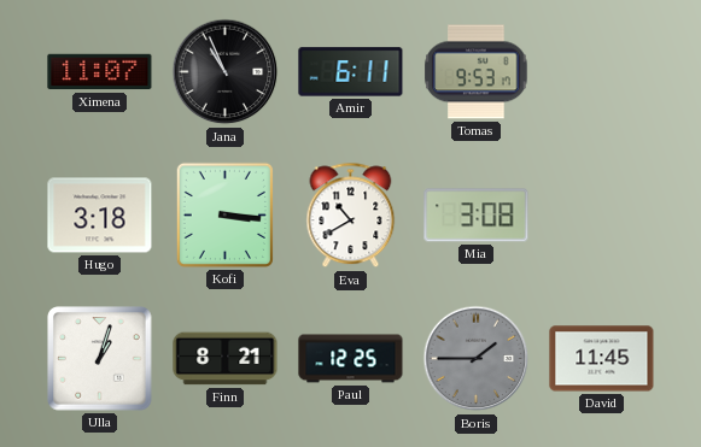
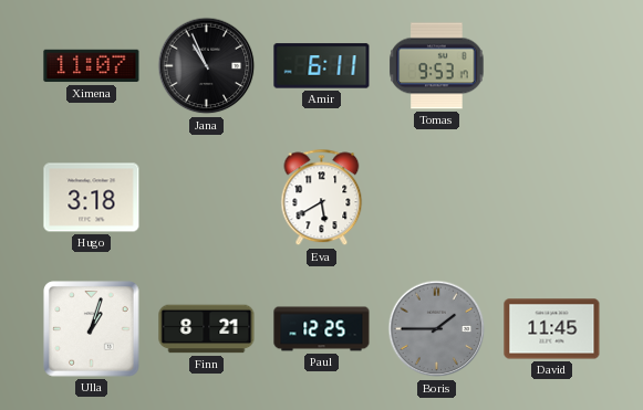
Kofi: 3:16 -> none (224, 214)
Eva: 10:40 -> 5:40 (322, 198)
Mia: 3:08 -> none (477, 216)
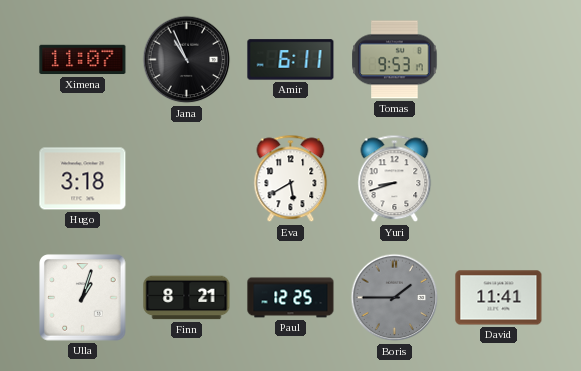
Yuri: none -> 8:42 (395, 179)
David: 11:45 -> 11:41 (499, 298)
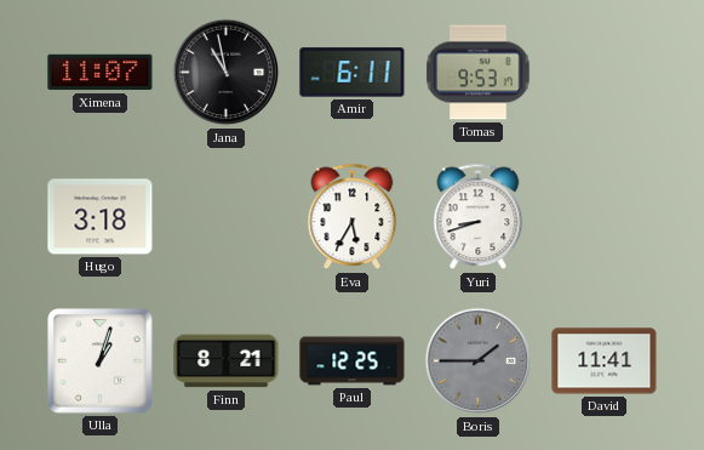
Jana: 10:56 -> 10:58 (227, 73)
Eva: 5:40 -> 5:35 (353, 217)
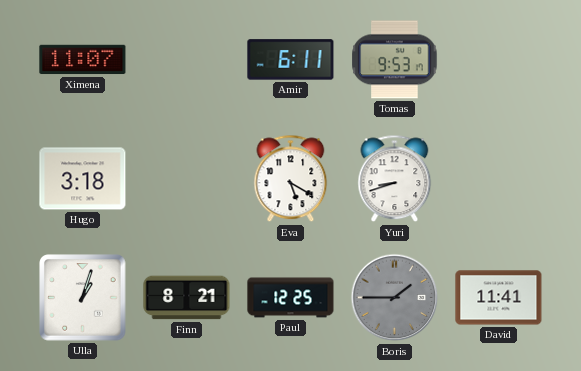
Jana: 10:58 -> none (227, 73)
Eva: 5:35 -> 5:20 (291, 179)
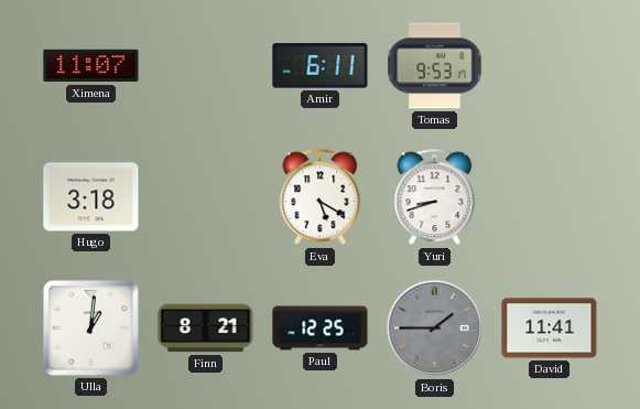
Ulla: 1:03 -> 1:01 (91, 329)
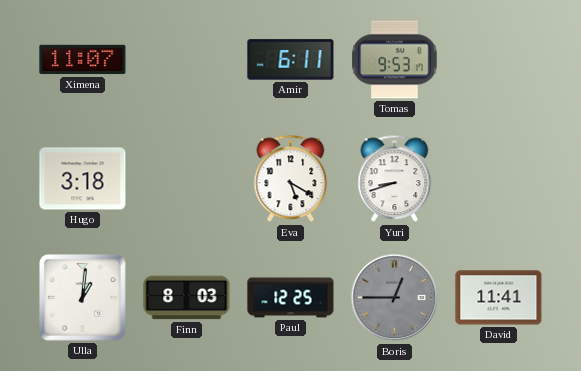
Finn: 8:21 -> 8:03 (187, 298)
Boris: 1:45 -> 12:45 (395, 298)
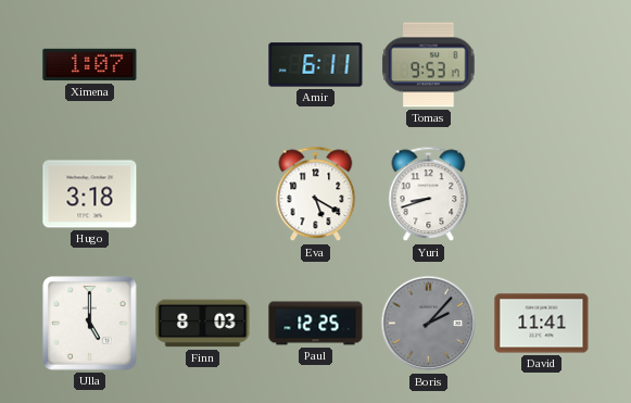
Ximena: 11:07 -> 1:07 (90, 65)
Ulla: 1:01 -> 5:00 (90, 324)
Boris: 12:45 -> 2:07 (429, 324)
